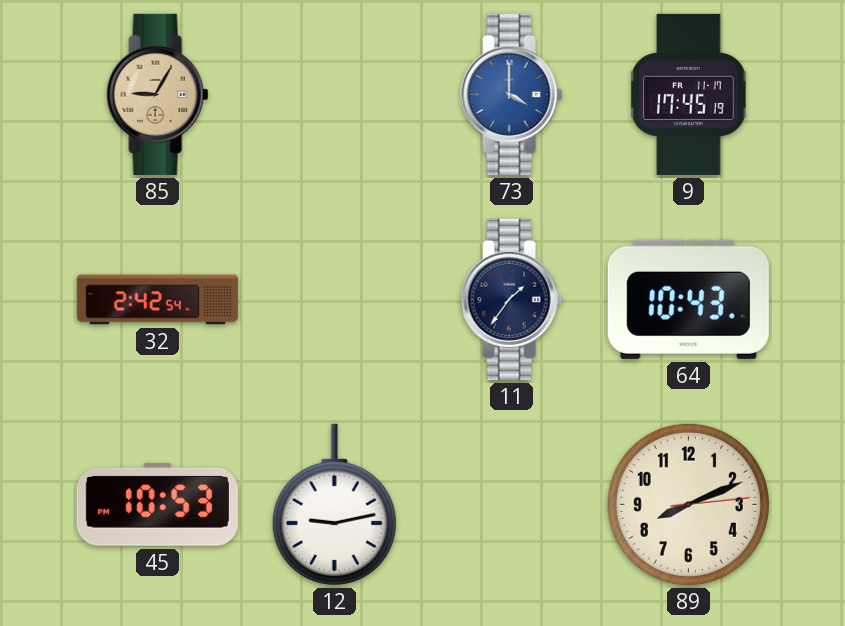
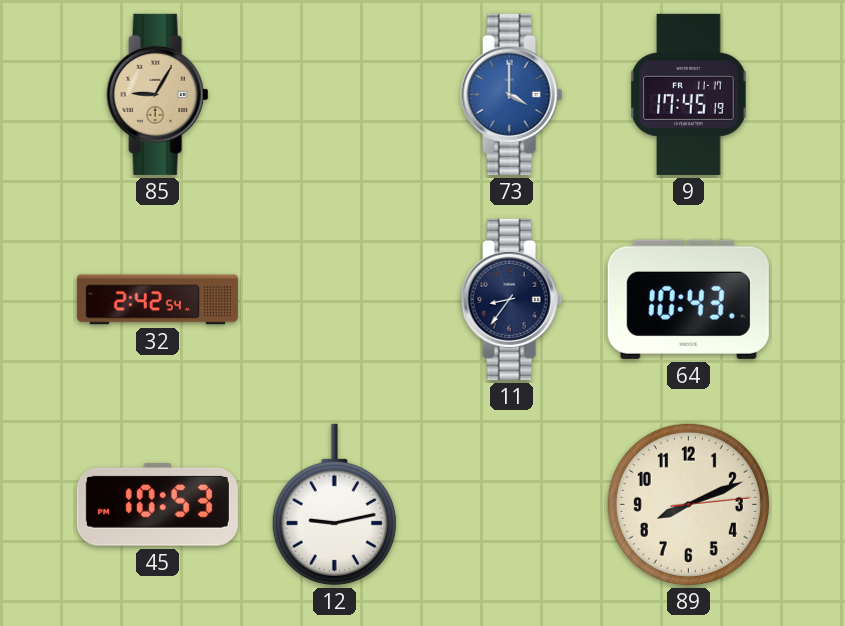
11: 1:36 -> 8:36 (512, 299)
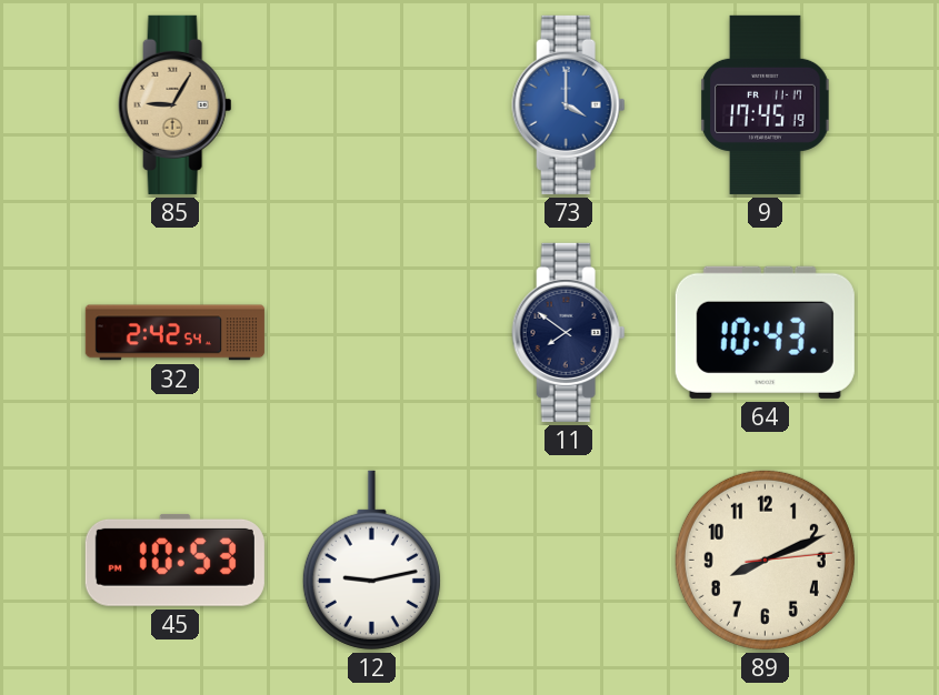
11: 8:36 -> 7:51 (569, 332)
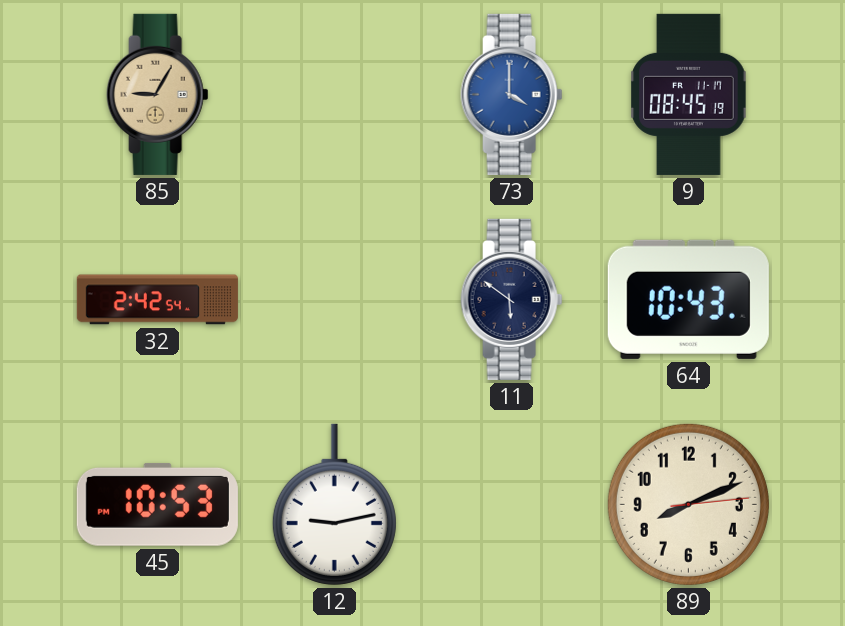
9: 17:45 -> 08:45 (689, 94)
11: 7:51 -> 5:51 (512, 299)
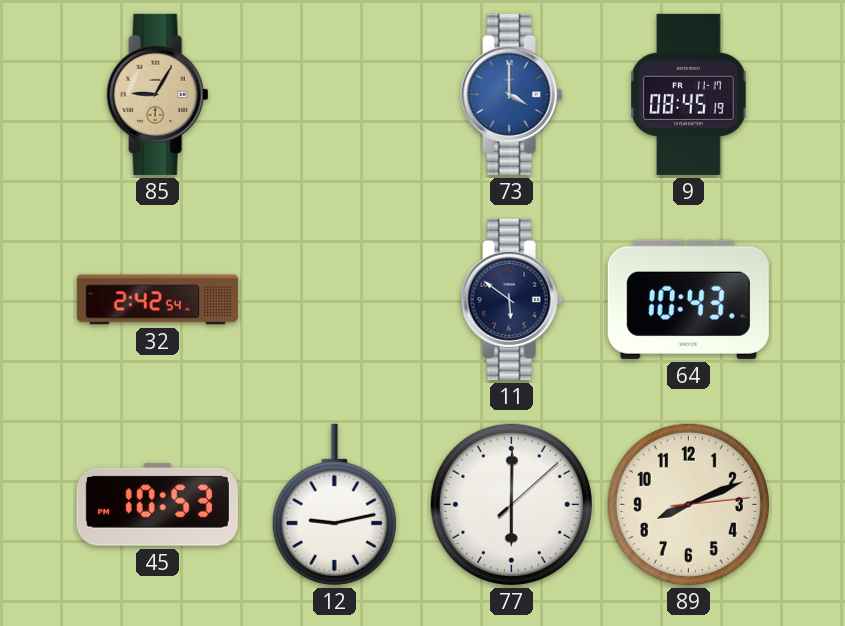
77: none -> 6:00 (511, 504)
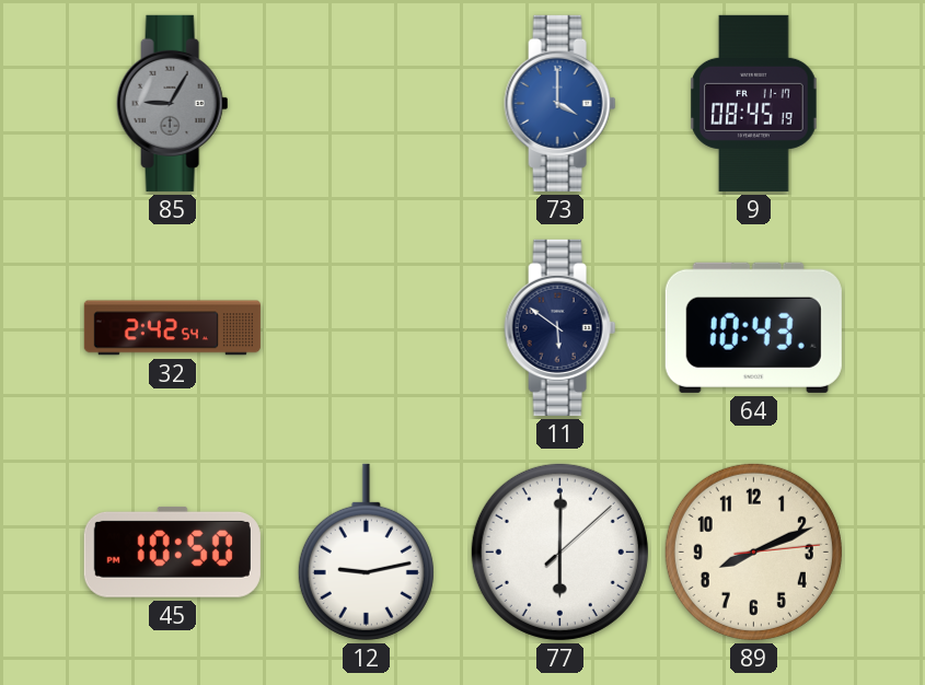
85 dial: champagne -> grey (173, 103)
45: 10:53 -> 10:50 (172, 552)
